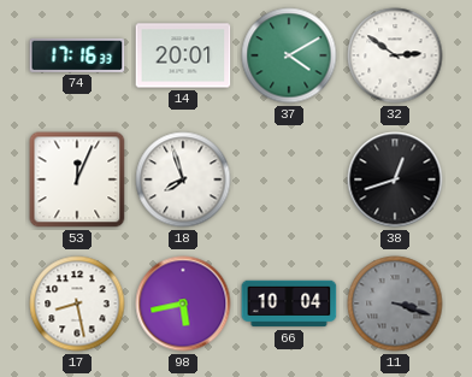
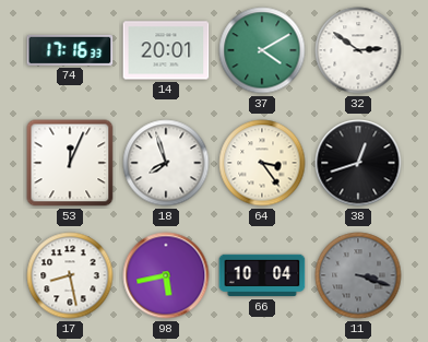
64: none -> 3:24 (262, 163)
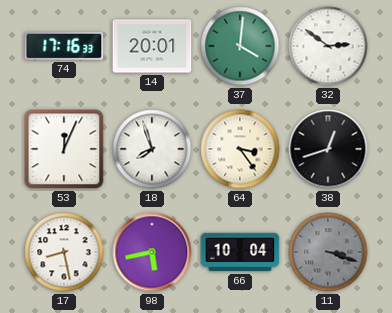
37: 4:10 -> 4:01 (240, 46)
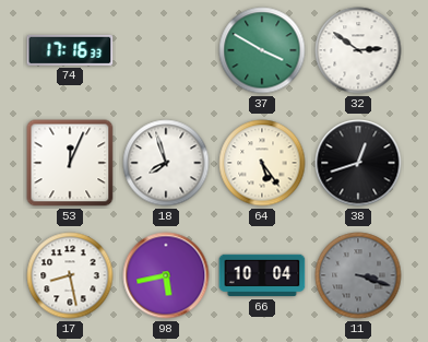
14: 20:01 -> none (152, 46)
37: 4:01 -> 3:50 (262, 50)
64: 3:24 -> 5:24 (262, 163)
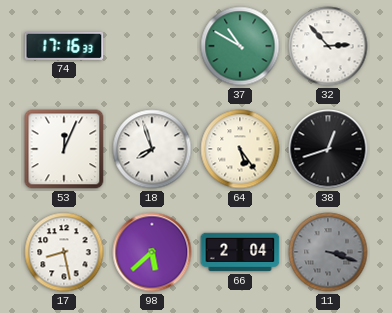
37: 3:50 -> 10:50 (240, 46)
32: 2:51 -> 2:53 (328, 46)
98: 5:43 -> 5:38 (152, 252)
66: 10:04 -> 2:04 (240, 252)
